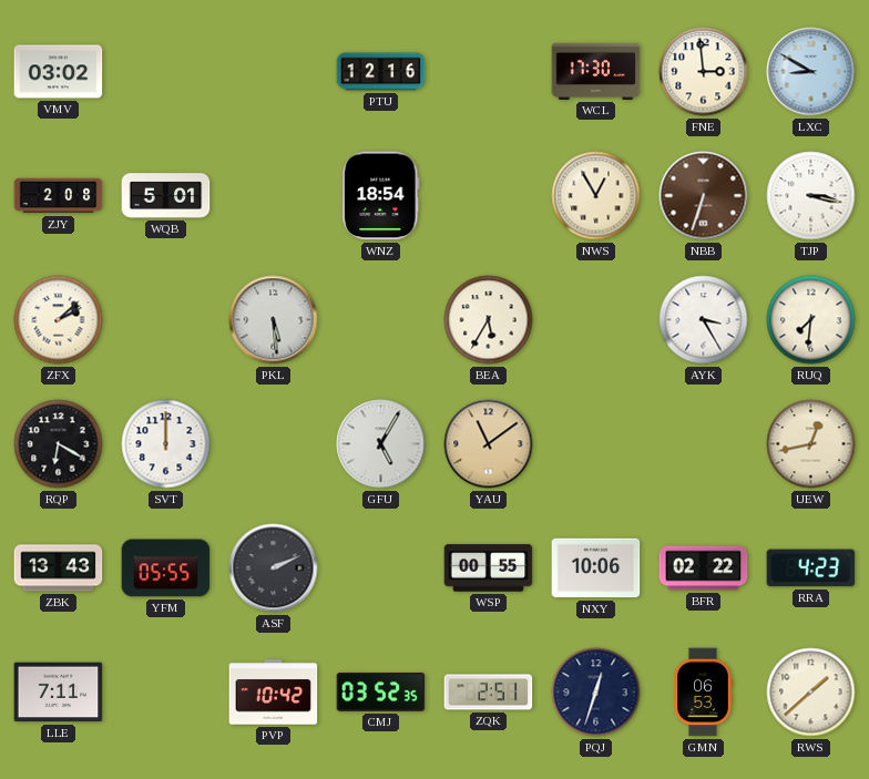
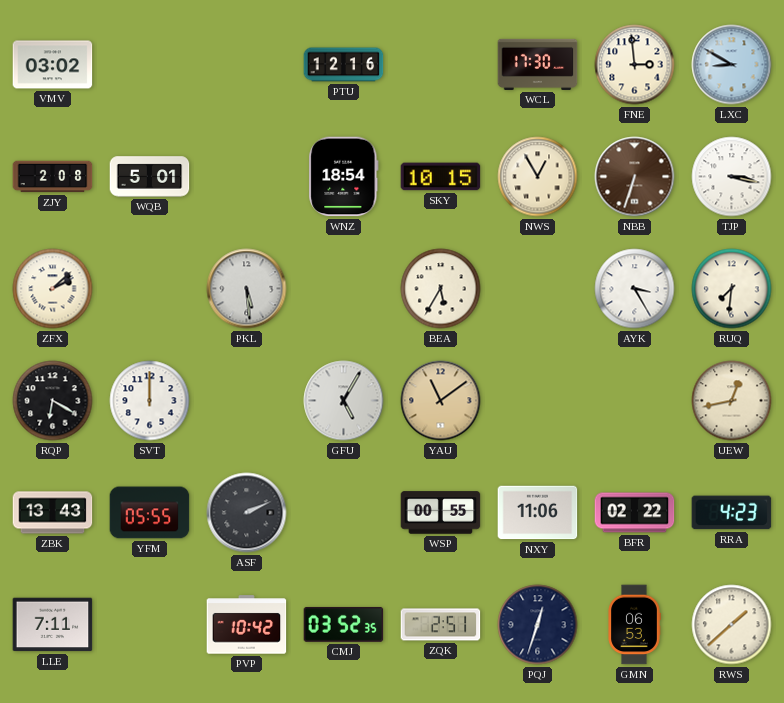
SKY: none -> 10:15 (441, 177)
NXY: 10:06 -> 11:06 (538, 513)
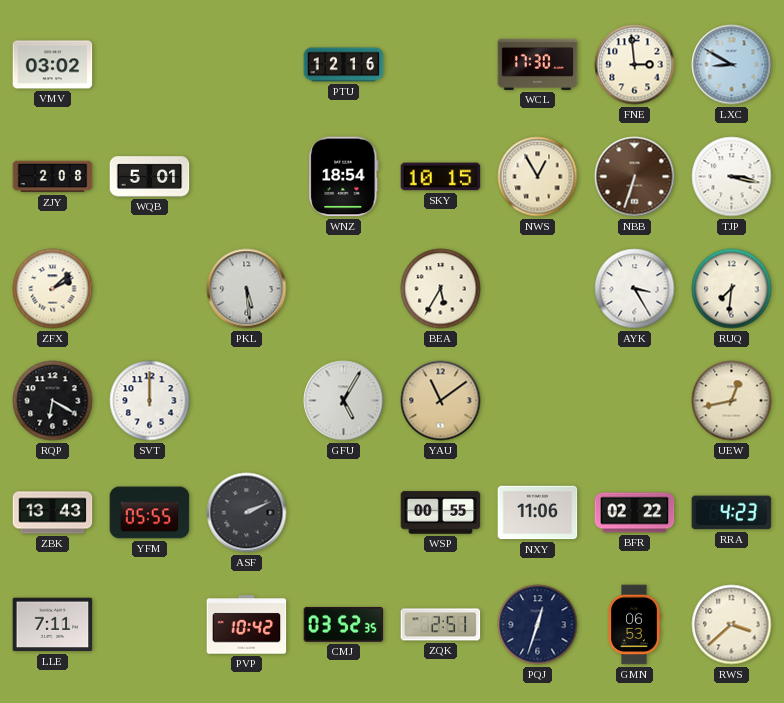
RWS: 1:38 -> 3:38 (732, 625)
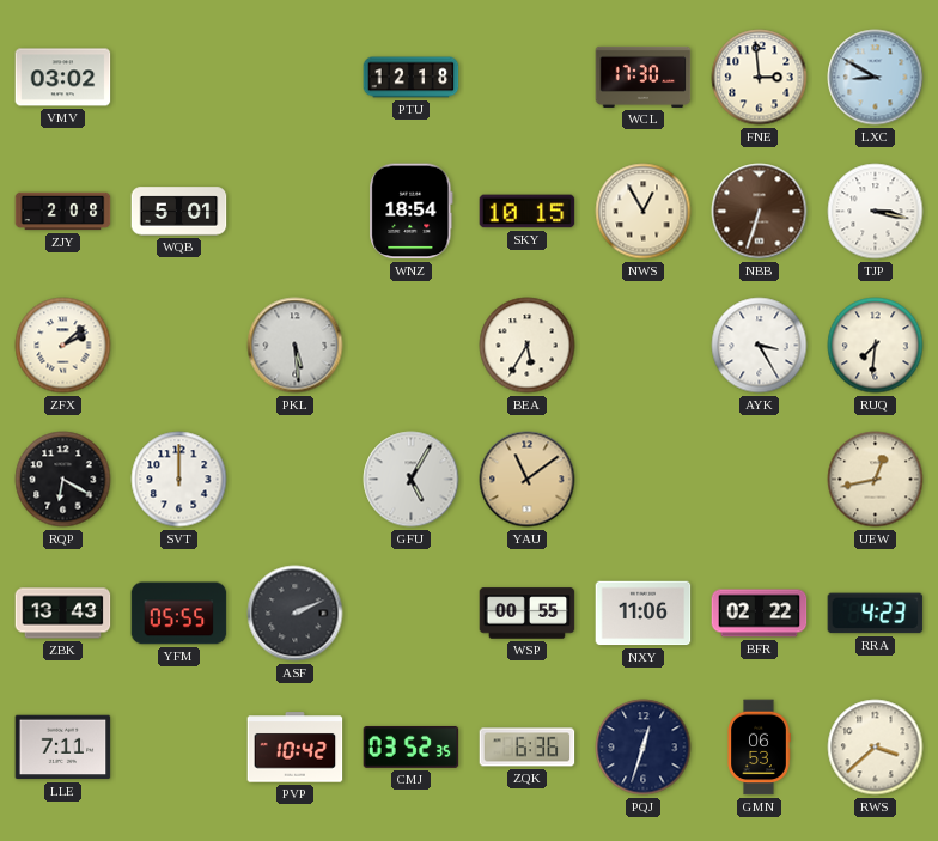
PTU: 12:16 -> 12:18 (412, 78)
ZQK: 2:51 -> 6:36 (528, 748)
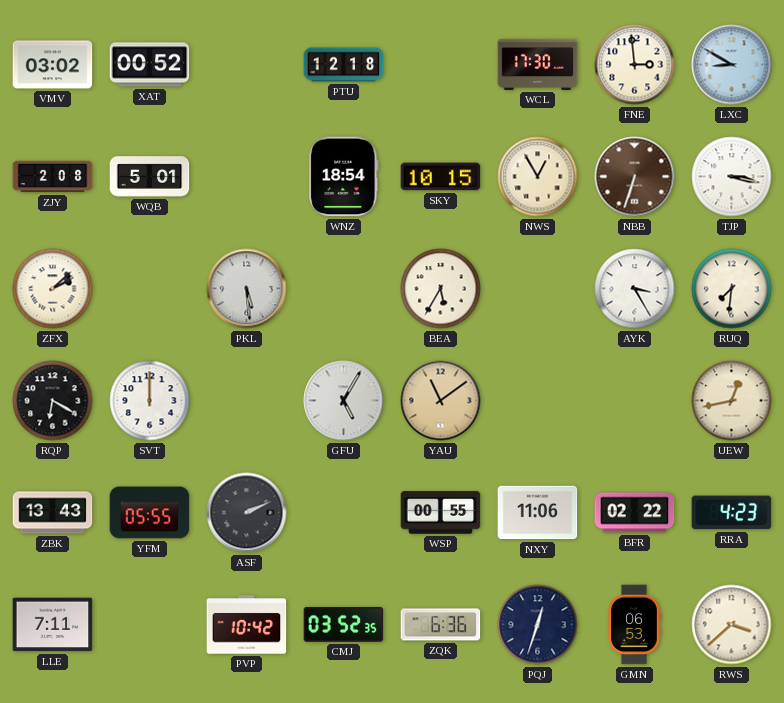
XAT: none -> 00:52 (150, 65)
